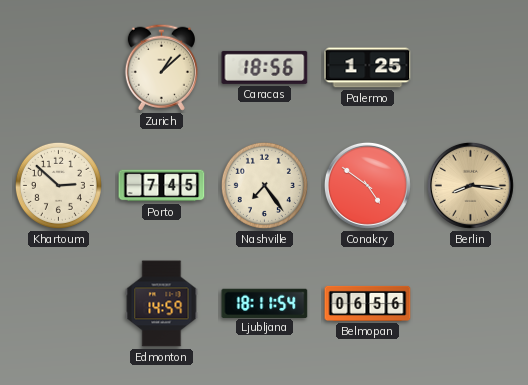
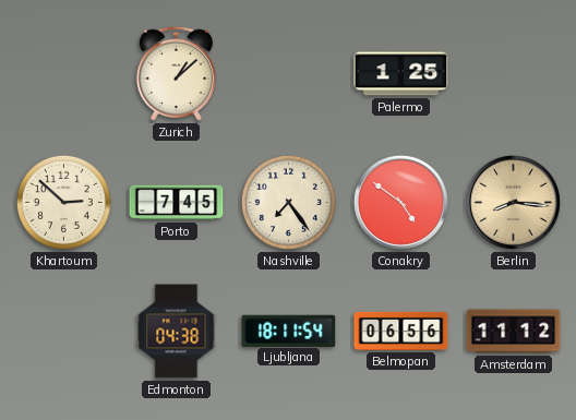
Caracas: 18:56 -> none (265, 67)
Edmonton: 14:59 -> 04:38 (177, 332)
Amsterdam: none -> 11:12 (514, 332)
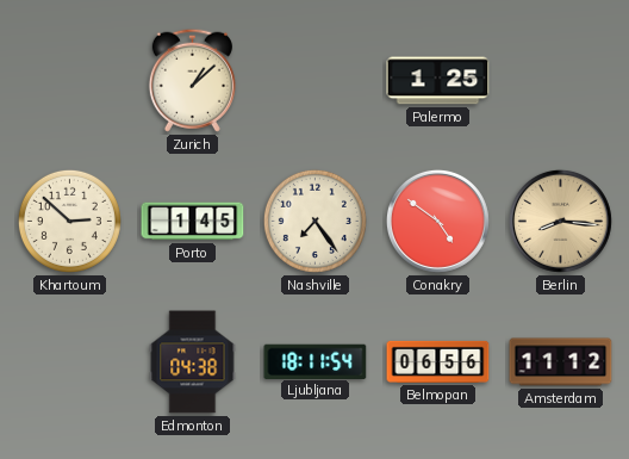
Porto: 7:45 -> 1:45 (193, 222)
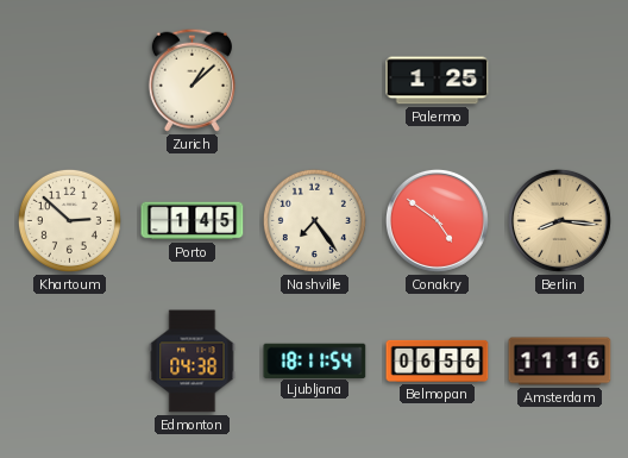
Amsterdam: 11:12 -> 11:16 (560, 362)
